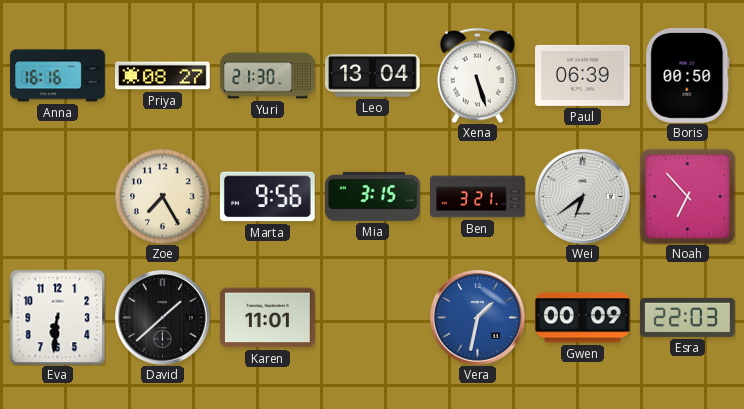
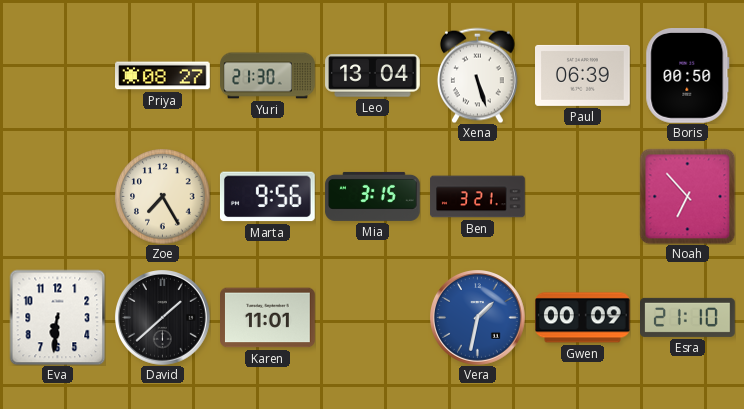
Anna: 16:16 -> none (58, 76)
Wei: 6:39 -> none (583, 197)
Esra: 22:03 -> 21:10 (688, 317)
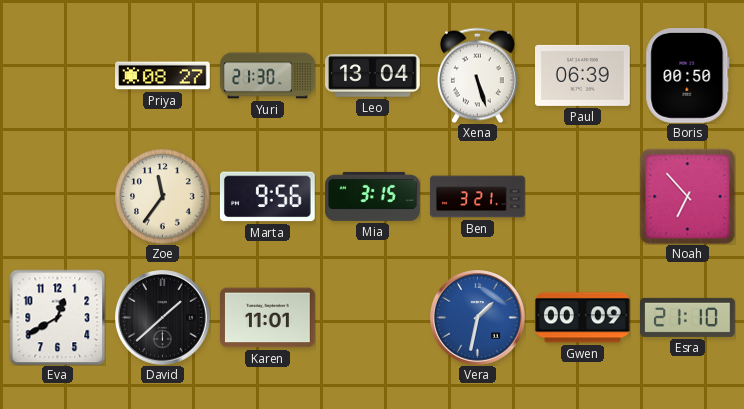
Zoe: 7:25 -> 11:36 (162, 196)
Eva: 6:31 -> 12:40 (57, 317)
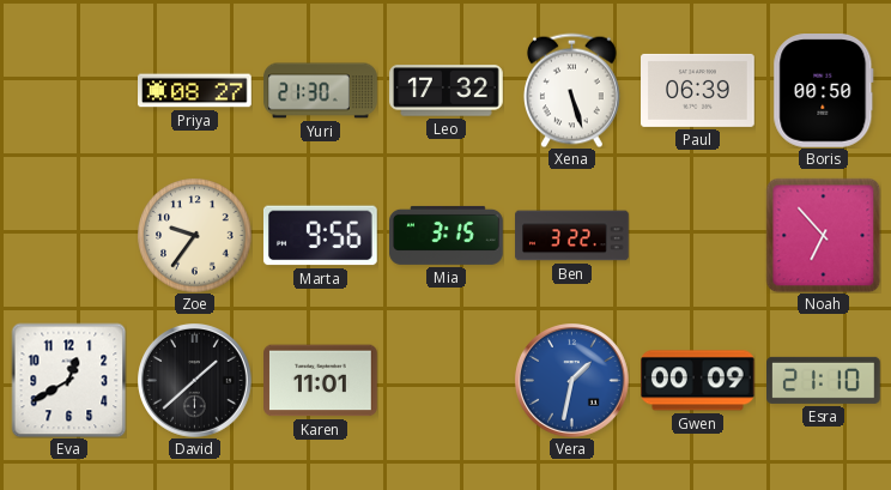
Leo: 13:04 -> 17:32 (447, 91)
Zoe: 11:36 -> 9:36 (194, 235)
Ben: 3:21 -> 3:22 (572, 236)
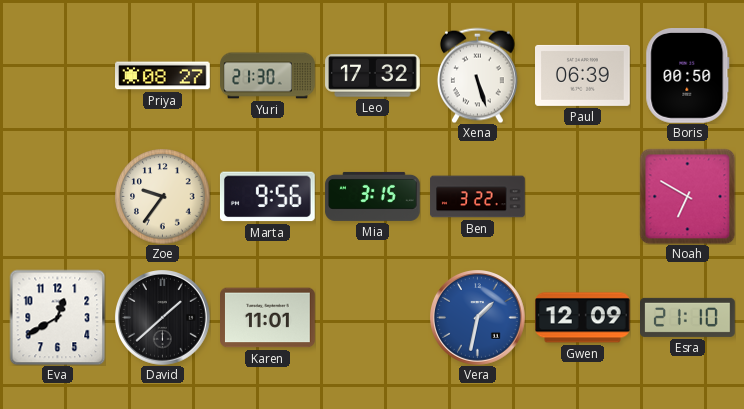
Noah: 6:53 -> 6:50 (687, 196)
Gwen: 00:09 -> 12:09 (583, 318)
